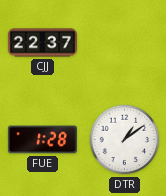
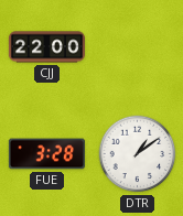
CJJ: 22:37 -> 22:00 (46, 47)
FUE: 1:28 -> 3:28 (46, 154)
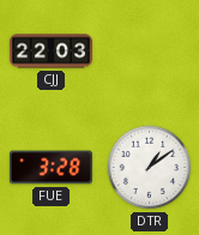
CJJ: 22:00 -> 22:03 (50, 52)
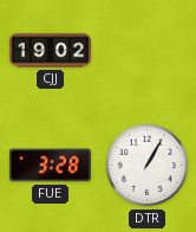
CJJ: 22:03 -> 19:02 (50, 51)
DTR: 1:09 -> 1:05 (148, 166)
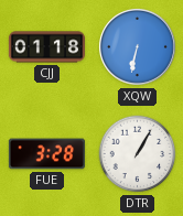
CJJ: 19:02 -> 01:18 (46, 47)
XQW: none -> 6:32 (137, 46)
